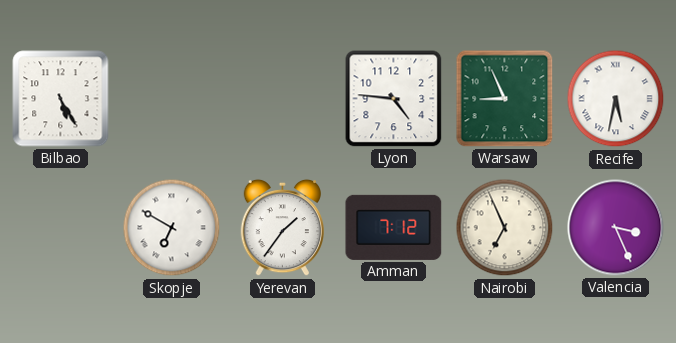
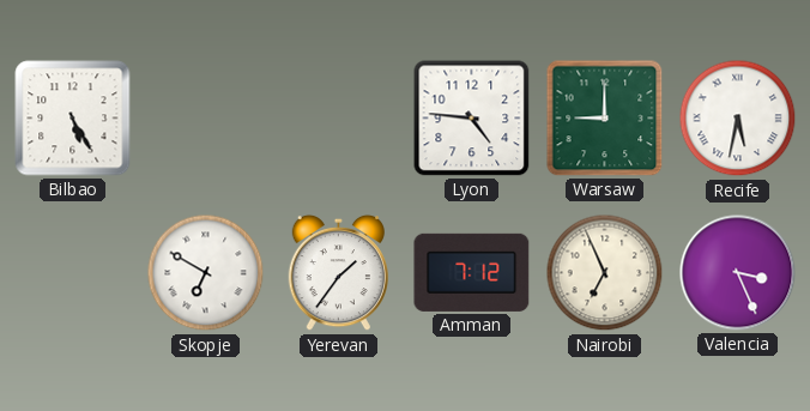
Warsaw: 8:56 -> 9:00 (605, 119)
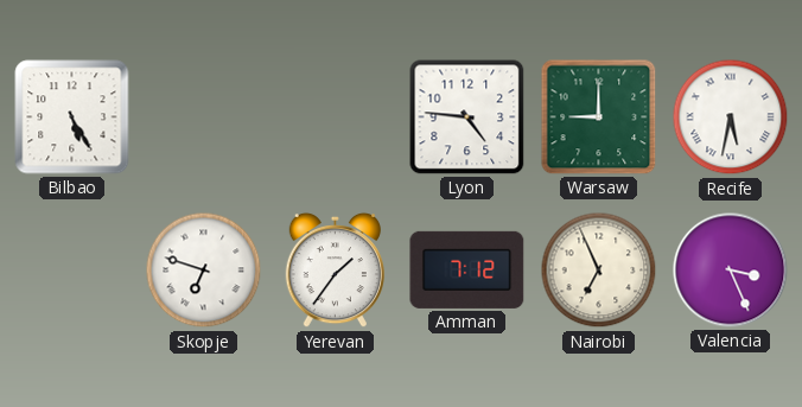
Skopje: 6:50 -> 6:48 (204, 271)
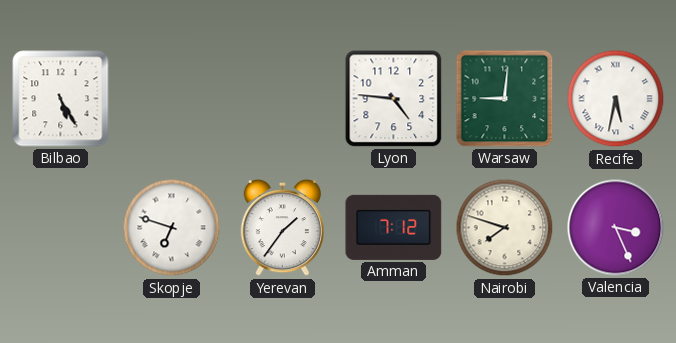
Warsaw: 9:00 -> 9:01 (505, 99)
Nairobi: 6:56 -> 7:48 (505, 228)
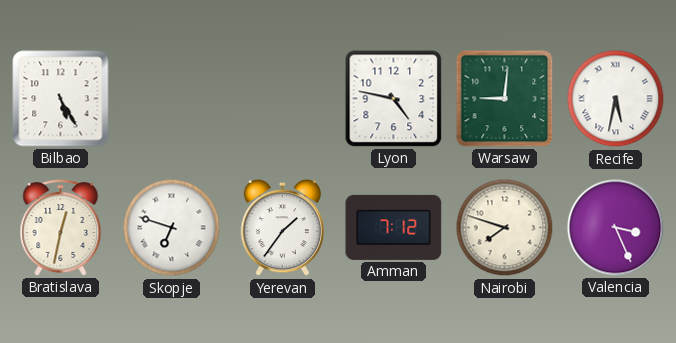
Lyon: 4:46 -> 4:47 (394, 99)
Bratislava: none -> 12:32 (61, 228)
